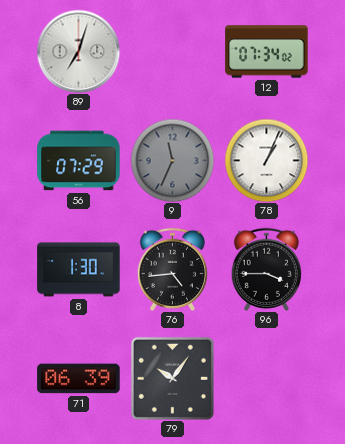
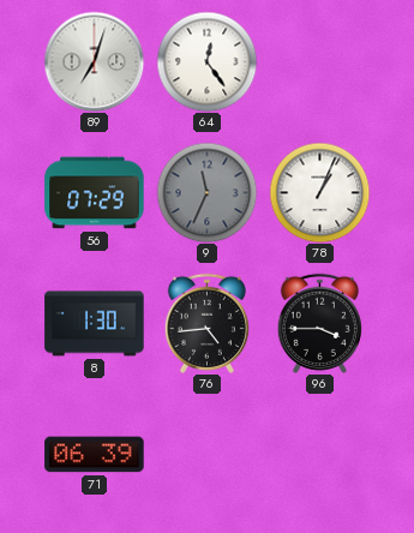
64: none -> 12:24 (206, 61)
12: 07:34 -> none (267, 52)
79: 10:06 -> none (172, 378)
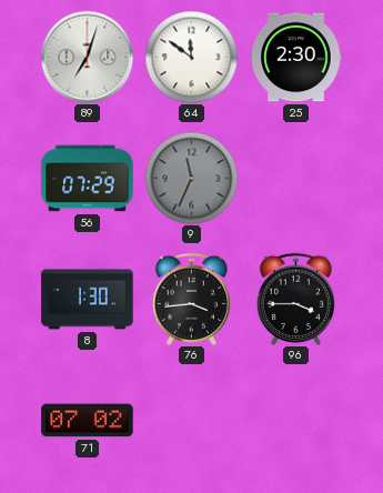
64: 12:24 -> 11:51 (191, 57)
25: none -> 2:30 (296, 58)
78: 1:04 -> none (319, 192)
76: 4:44 -> 3:44 (191, 299)
71: 06:39 -> 07:02 (88, 421)
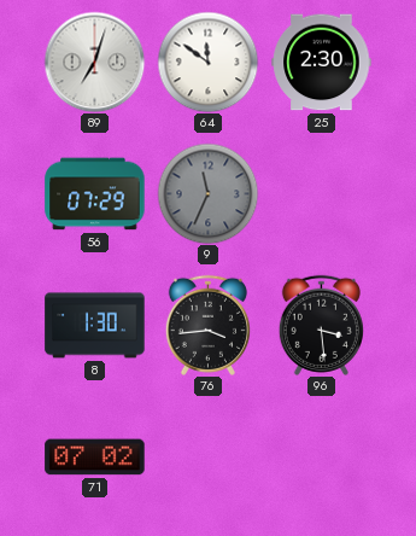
96: 3:45 -> 3:29 (321, 325)
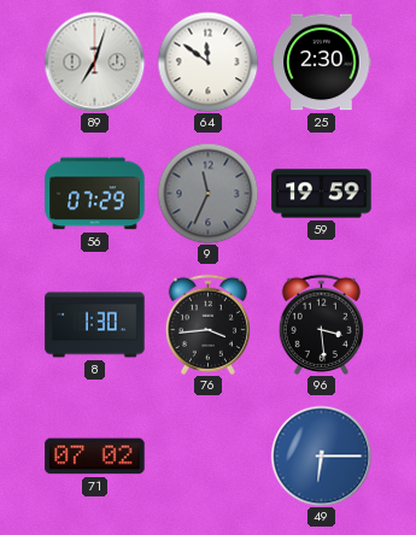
59: none -> 19:59 (322, 194)
49: none -> 6:15 (321, 455)
